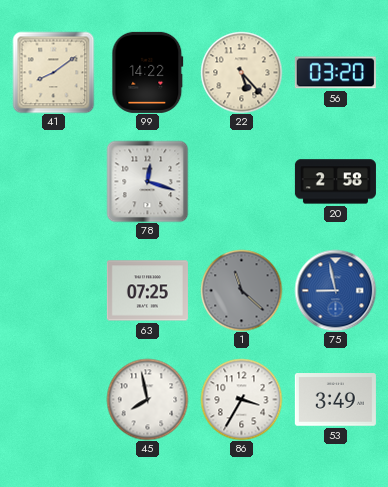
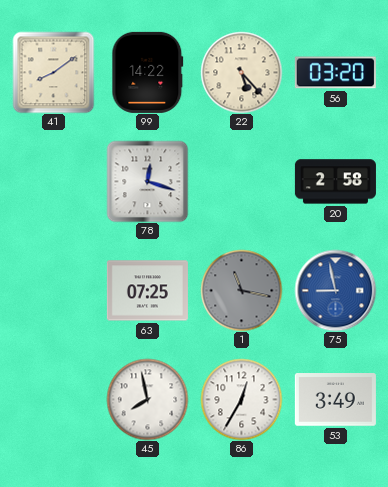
1: 11:22 -> 11:17 (241, 290)
86: 3:35 -> 12:35 (241, 399)
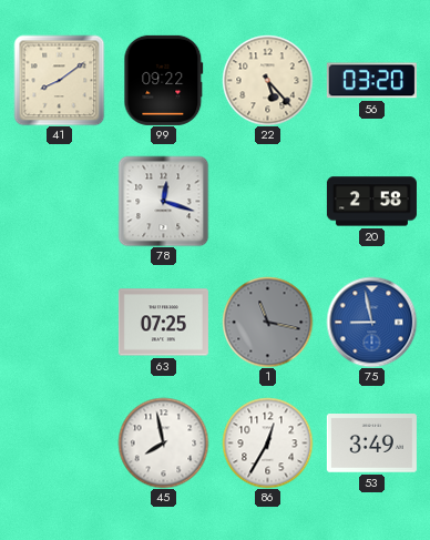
99: 14:22 -> 09:22 (164, 80)
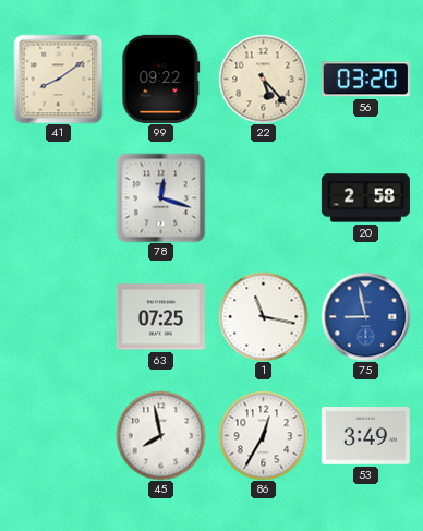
1 dial: grey -> white (263, 316)
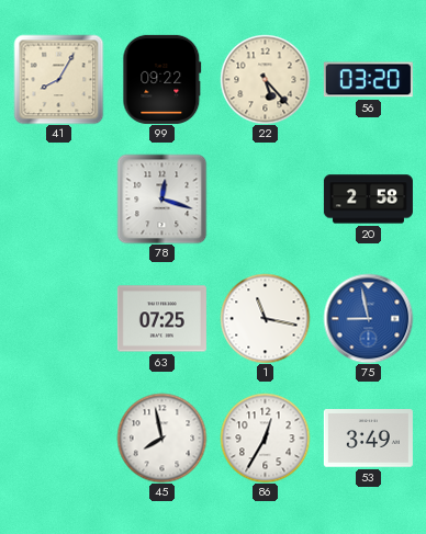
41: 8:09 -> 8:05 (58, 79)
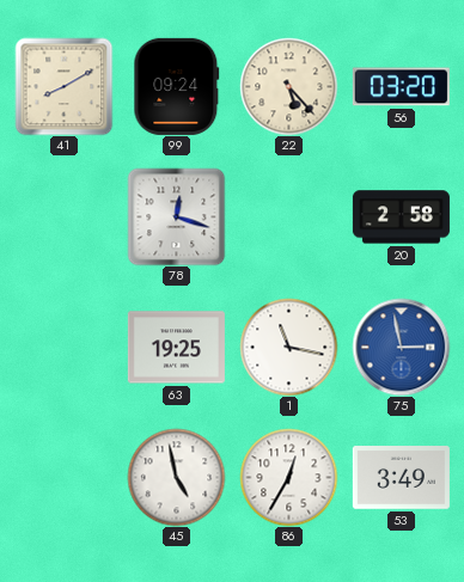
41: 8:05 -> 8:10 (63, 86)
99: 09:22 -> 09:24 (177, 86)
63: 07:25 -> 19:25 (176, 348)
75: 8:58 -> 2:58 (401, 347)
45: 7:58 -> 4:58 (176, 477)
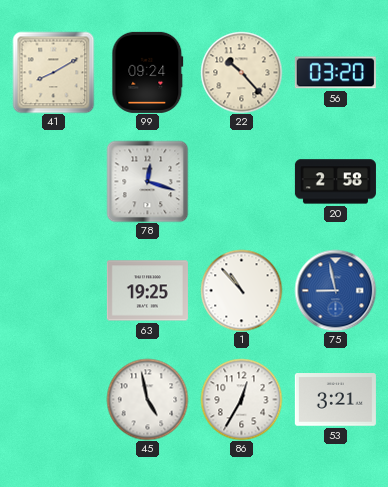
22: 5:23 -> 10:23 (241, 72)
1: 11:17 -> 10:53 (241, 290)
75: 2:58 -> 8:58 (335, 290)
53: 3:49 -> 3:21 (335, 400)
